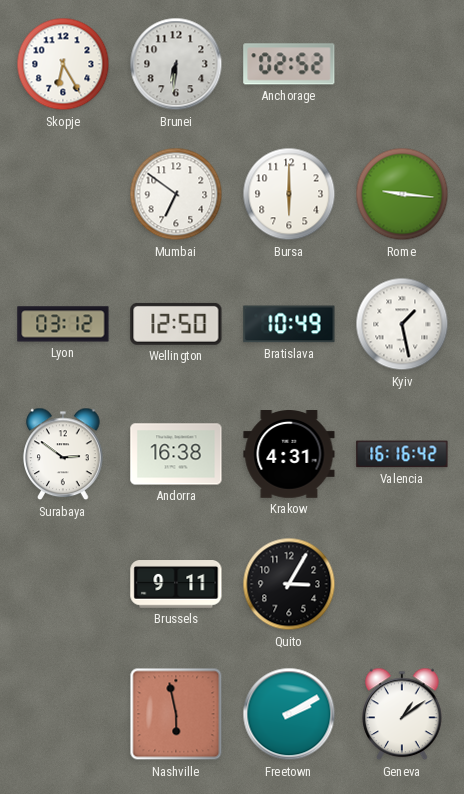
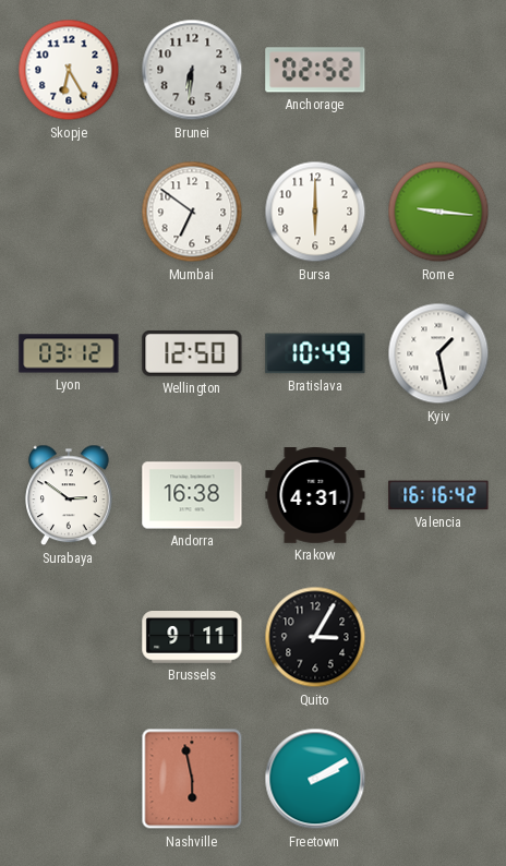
Geneva: 1:09 -> none (402, 714)
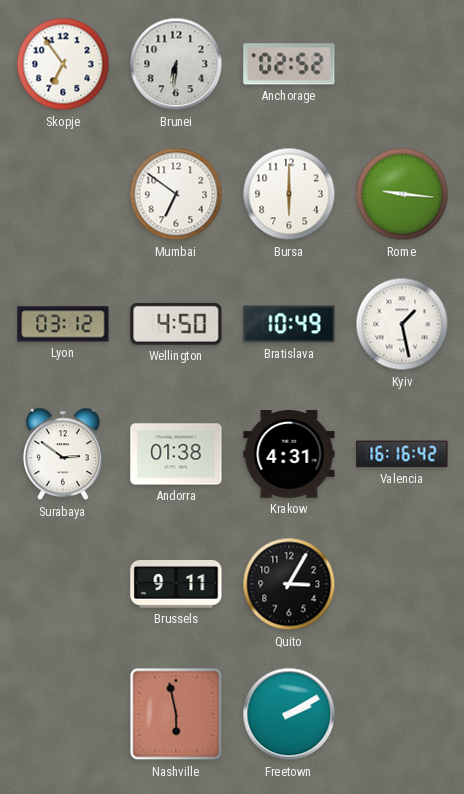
Skopje: 6:25 -> 6:54 (63, 64)
Wellington: 12:50 -> 4:50 (176, 324)
Andorra: 16:38 -> 01:38 (176, 454)
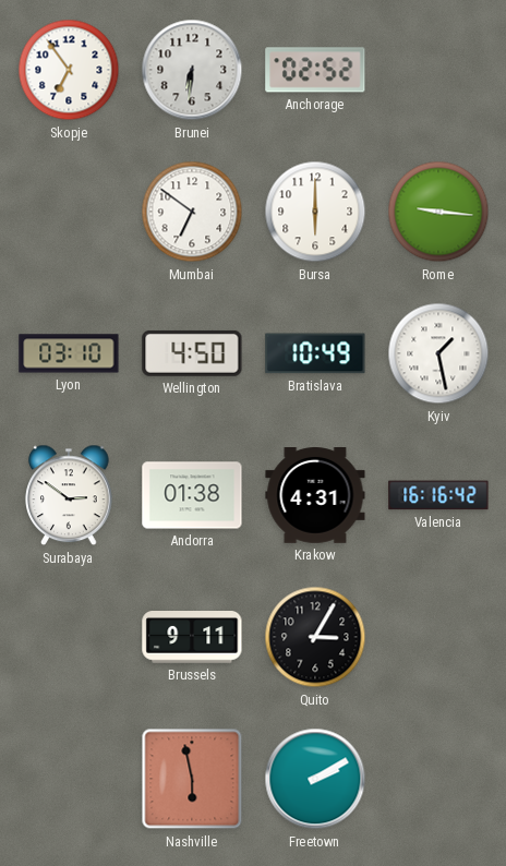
Lyon: 03:12 -> 03:10 (69, 353)
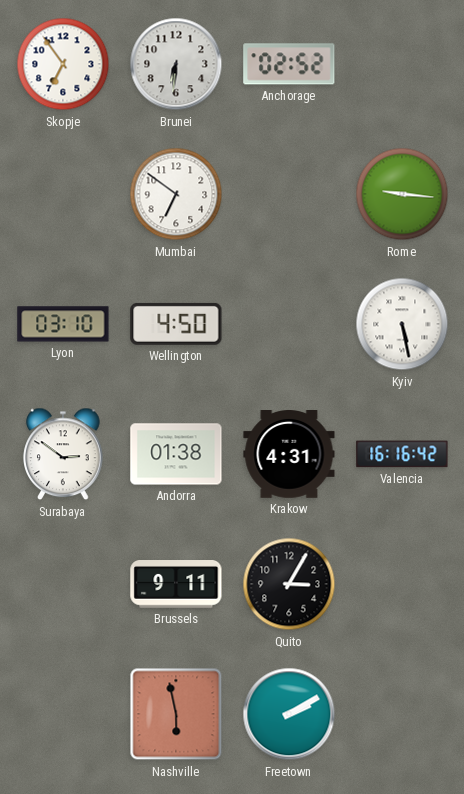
Bursa: 6:00 -> none (315, 212)
Bratislava: 10:49 -> none (315, 353)
Kyiv: 1:28 -> 5:28 (402, 324)
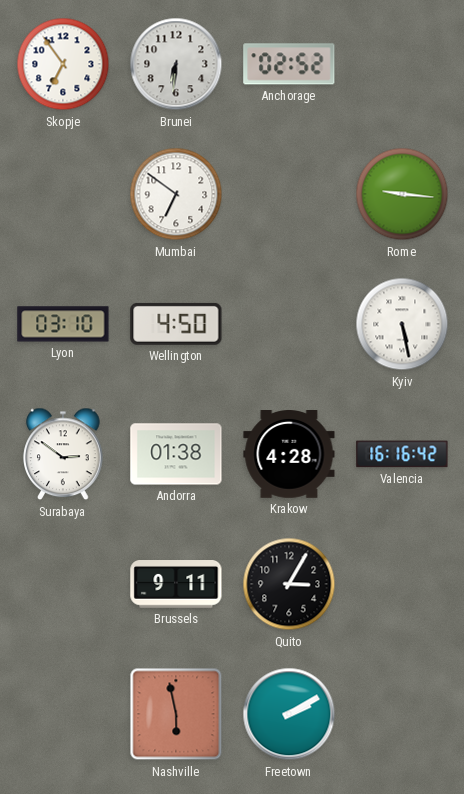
Krakow: 4:31 -> 4:28 (289, 455)
